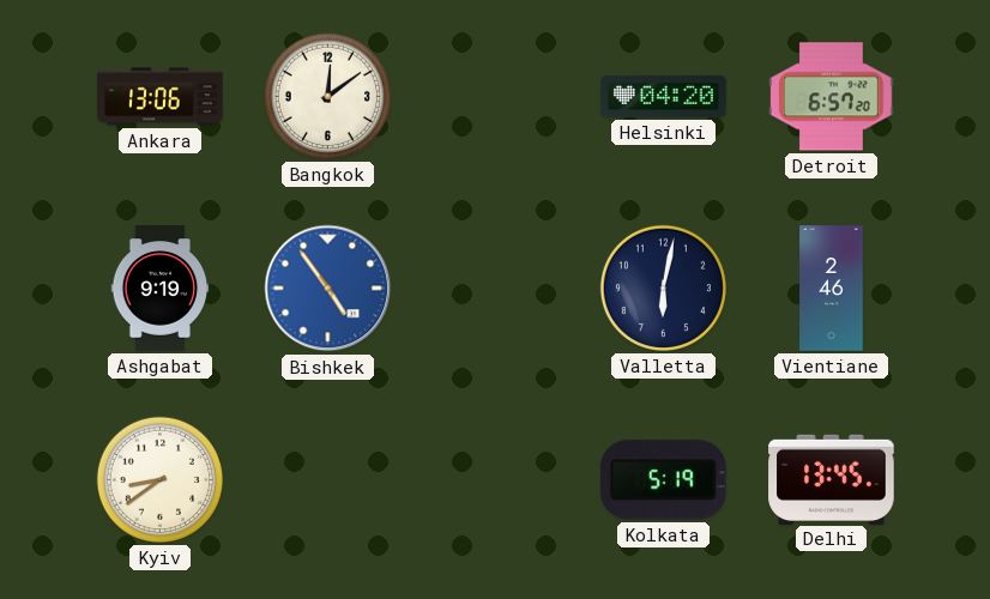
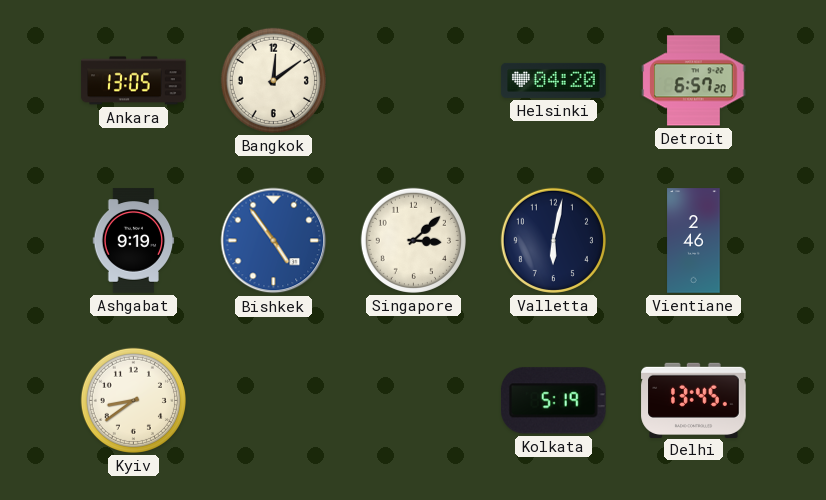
Ankara: 13:06 -> 13:05 (134, 81)
Singapore: none -> 3:08 (413, 240)
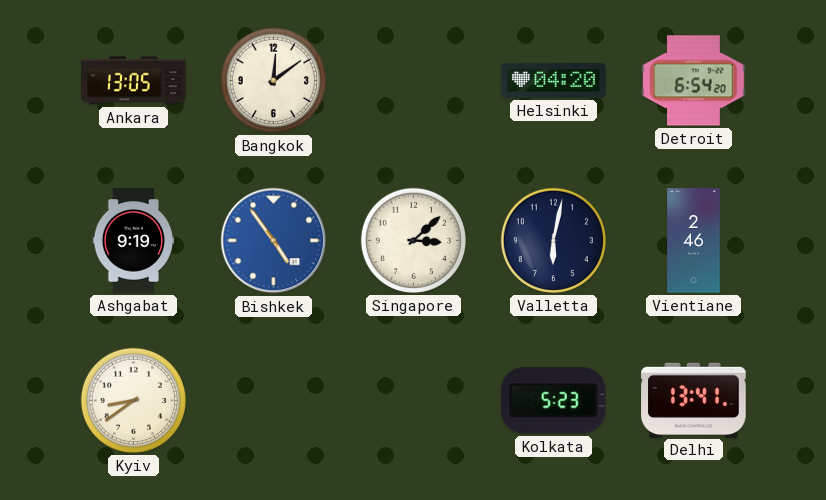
Detroit: 6:57 -> 6:54 (694, 81)
Kolkata: 5:19 -> 5:23 (553, 401)
Delhi: 13:45 -> 13:41 (694, 400)
